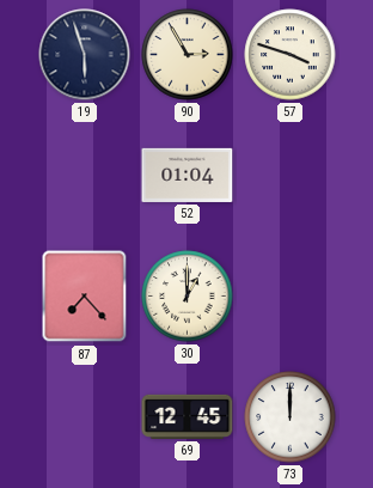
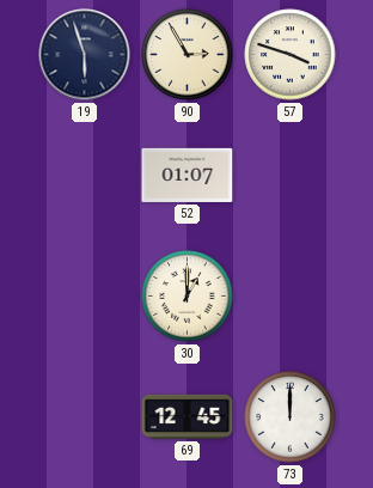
52: 01:04 -> 01:07 (188, 175)
87: 7:23 -> none (85, 297)
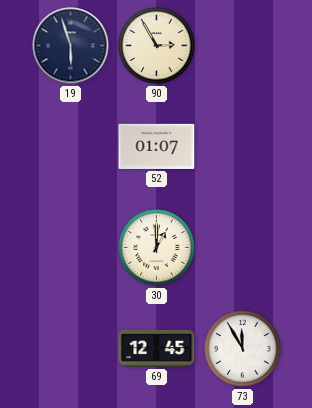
57: 3:48 -> none (291, 55)
73: 12:00 -> 11:55 (243, 349)
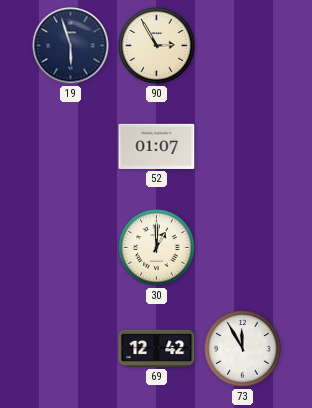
69: 12:45 -> 12:42 (157, 348)
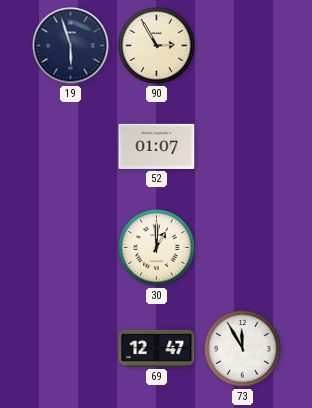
69: 12:42 -> 12:47 (157, 348)
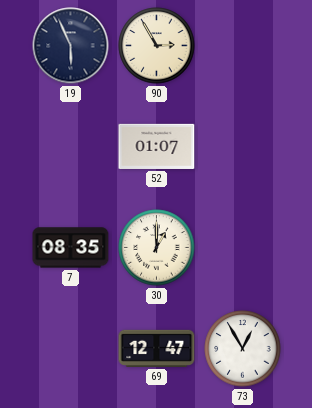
19: 5:57 -> 5:56 (71, 46)
7: none -> 08:35 (71, 248)
73: 11:55 -> 12:55 (243, 349)
